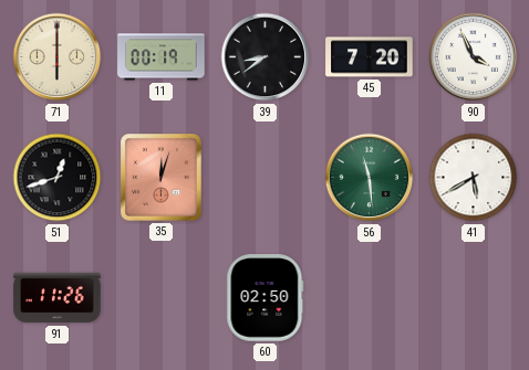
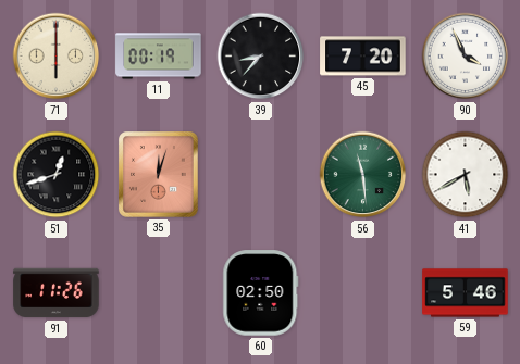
39: 8:39 -> 8:37 (261, 57)
59: none -> 5:46 (466, 293)
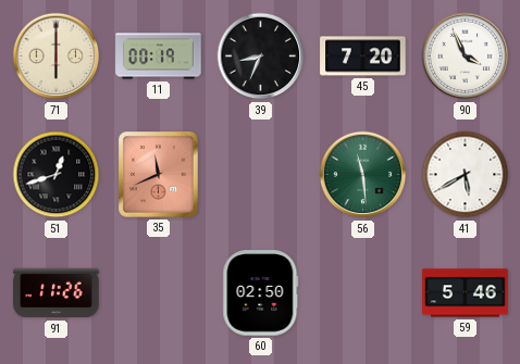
39: 8:37 -> 8:34 (261, 57)
35: 12:03 -> 11:41 (159, 175)
